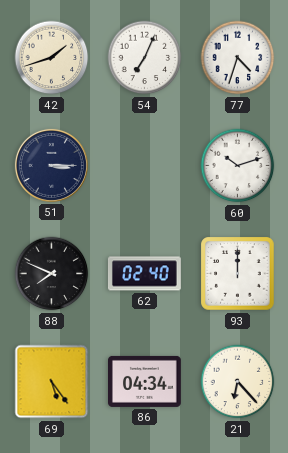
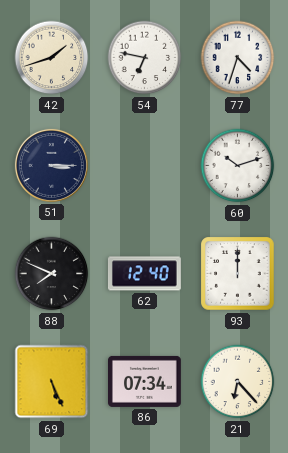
54: 7:04 -> 6:47 (145, 58)
62: 02:40 -> 12:40 (145, 274)
69: 5:24 -> 5:26 (52, 382)
86: 04:34 -> 07:34 (145, 381)
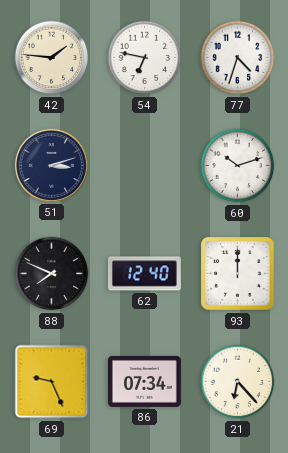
42: 1:42 -> 1:46 (52, 58)
51: 3:15 -> 3:12 (51, 165)
69: 5:26 -> 9:26 (52, 382)
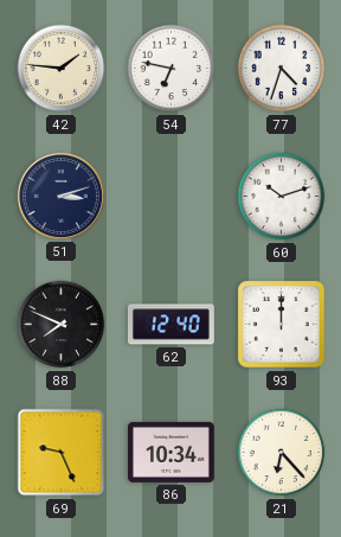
86: 07:34 -> 10:34 (172, 452)
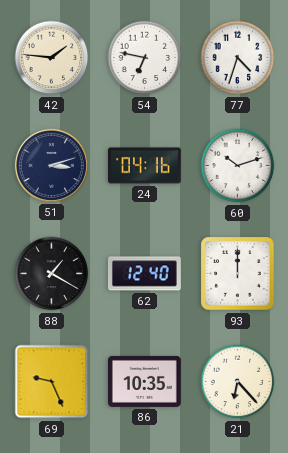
24: none -> 04:16 (145, 166)
88: 7:49 -> 1:20 (52, 274)
86: 10:34 -> 10:35 (145, 381)
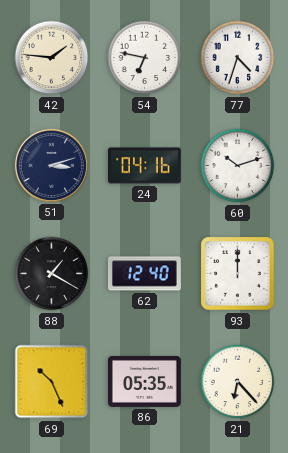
69: 9:26 -> 10:26 (52, 382)
86: 10:35 -> 05:35 (145, 381)
